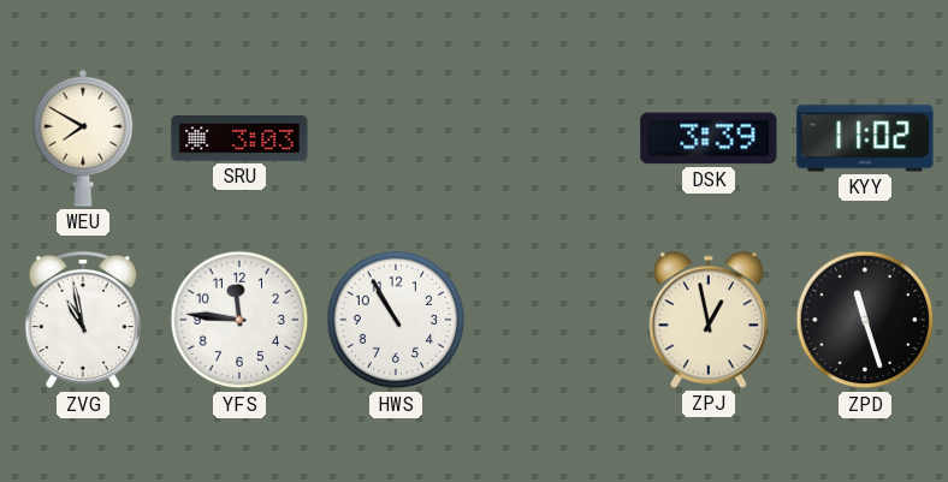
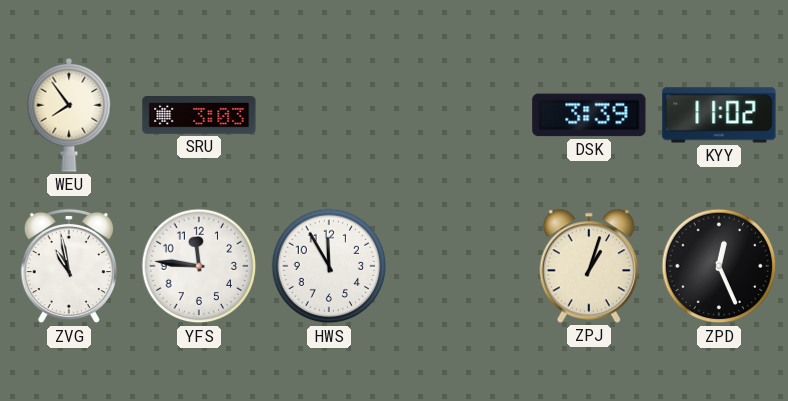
WEU: 7:50 -> 7:54 (69, 115)
HWS: 10:55 -> 11:55 (329, 266)
ZPJ: 12:58 -> 1:03 (589, 266)
ZPD: 11:27 -> 12:26 (719, 266)
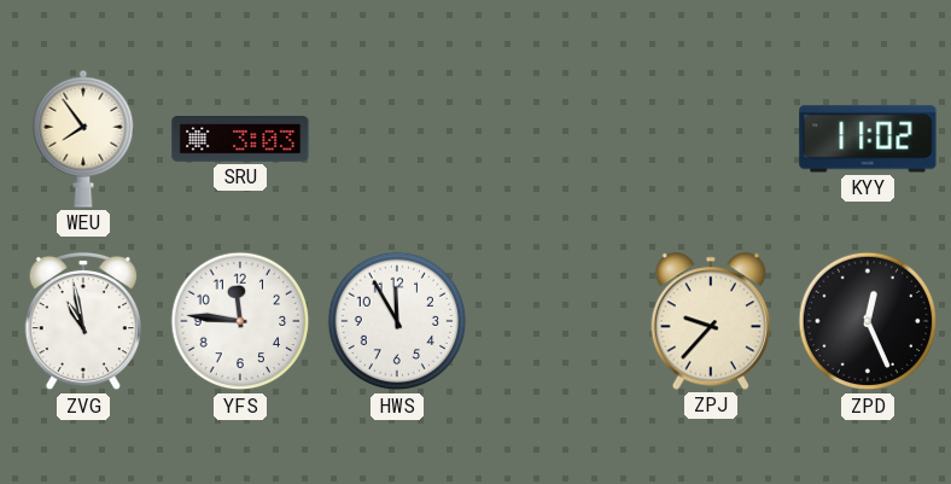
DSK: 3:39 -> none (589, 115)
ZPJ: 1:03 -> 9:37 (711, 321)
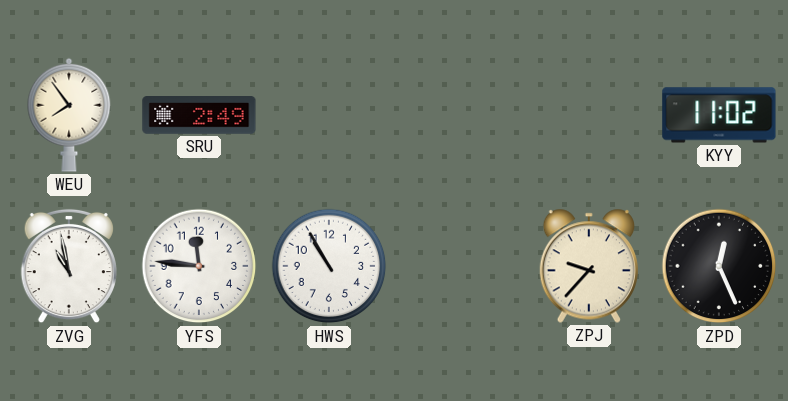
SRU: 3:03 -> 2:49 (199, 116)
HWS: 11:55 -> 10:55 (329, 266)
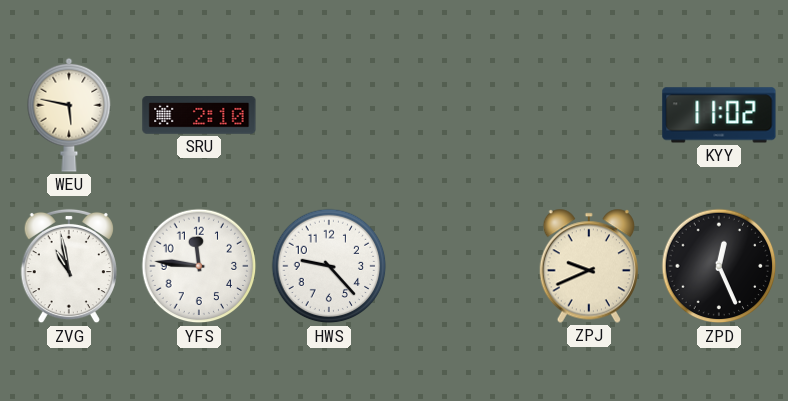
WEU: 7:54 -> 5:47 (69, 115)
SRU: 2:49 -> 2:10 (199, 116)
HWS: 10:55 -> 9:23 (329, 266)
ZPJ: 9:37 -> 9:41 (589, 266)
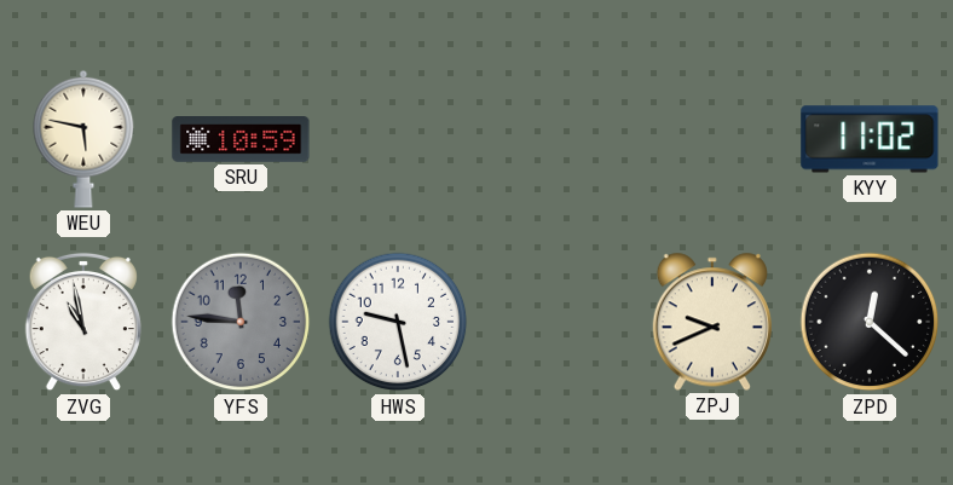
SRU: 2:10 -> 10:59 (241, 140)
YFS dial: white -> grey (241, 322)
HWS: 9:23 -> 9:28 (398, 322)
ZPD: 12:26 -> 12:22 (870, 322)
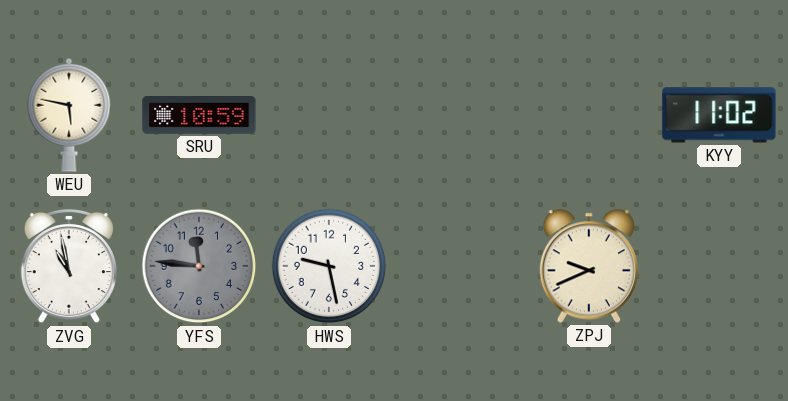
ZPD: 12:22 -> none (870, 322)
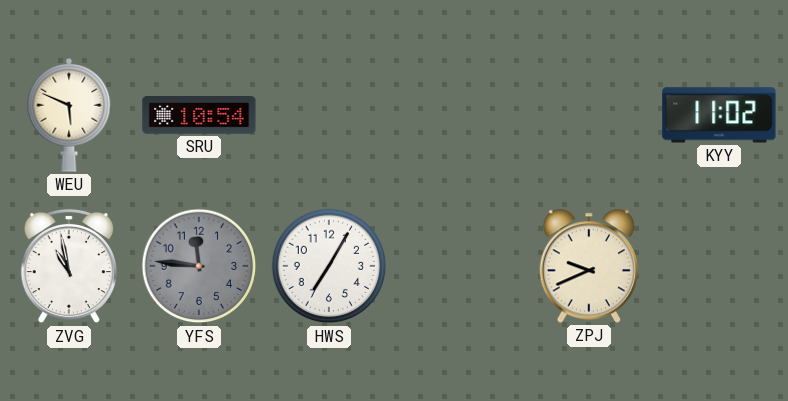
WEU: 5:47 -> 5:49 (69, 115)
SRU: 10:59 -> 10:54 (199, 116)
HWS: 9:28 -> 7:05 (329, 266)
